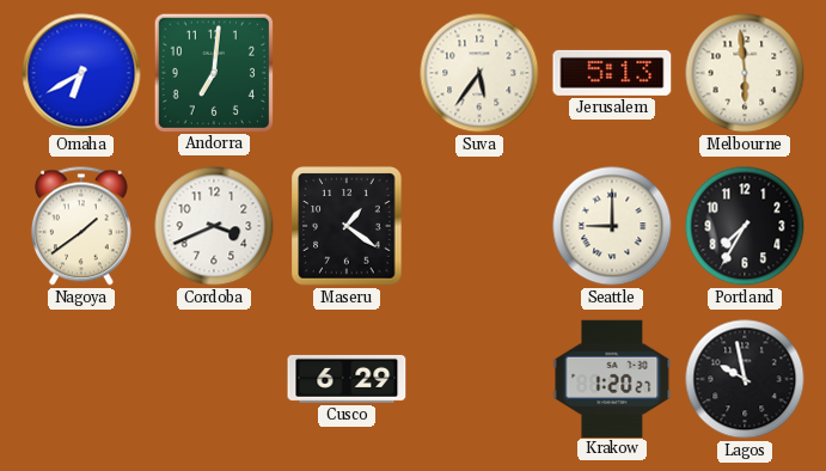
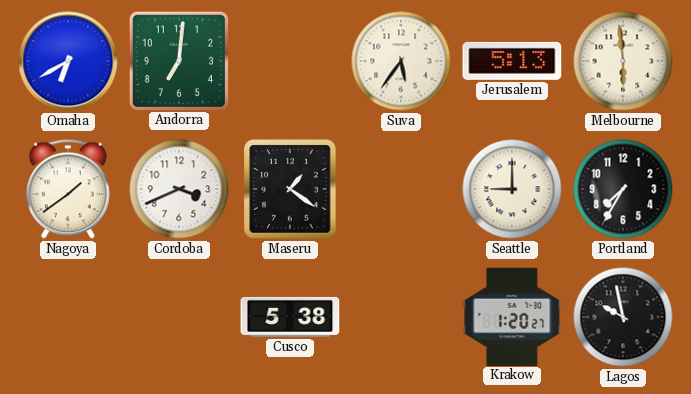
Cusco: 6:29 -> 5:38 (290, 317)
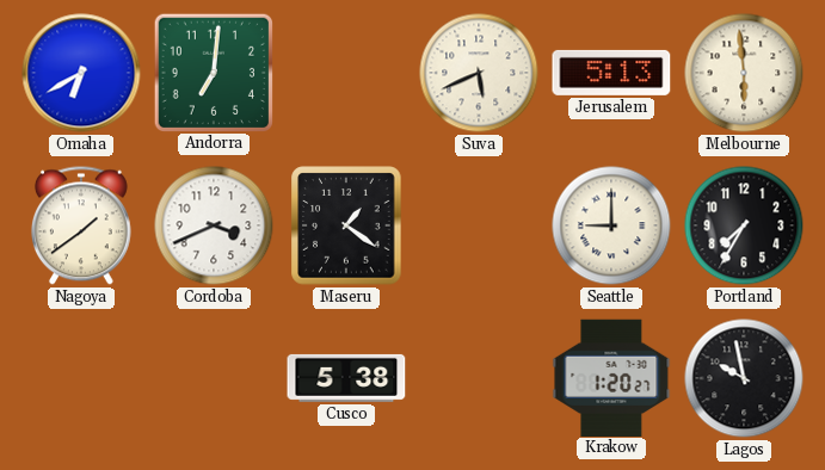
Suva: 5:36 -> 5:41 (479, 73)
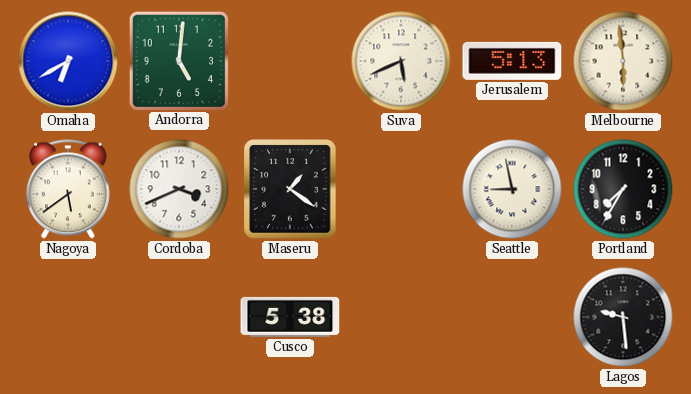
Andorra: 7:01 -> 5:01 (178, 60)
Nagoya: 1:39 -> 5:39 (68, 189)
Seattle: 9:00 -> 8:58 (512, 189)
Krakow: 1:20 -> none (611, 377)
Lagos: 9:58 -> 9:29 (623, 317)
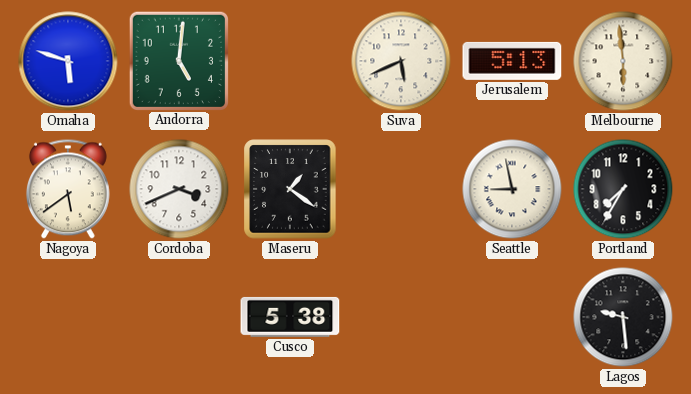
Omaha: 6:40 -> 5:48 (68, 61)
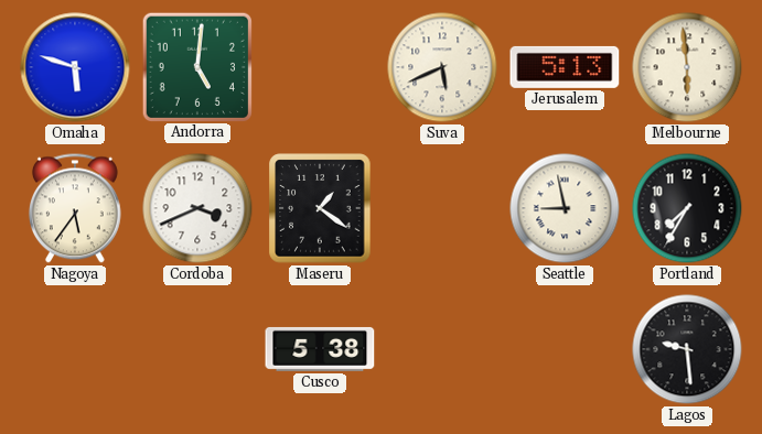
Nagoya: 5:39 -> 5:36 (75, 208)
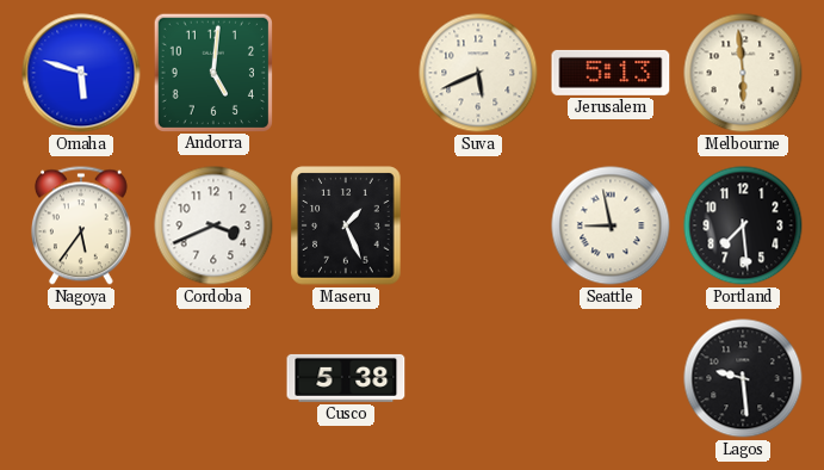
Maseru: 1:21 -> 1:26 (346, 225)
Portland: 7:35 -> 7:29 (743, 225)
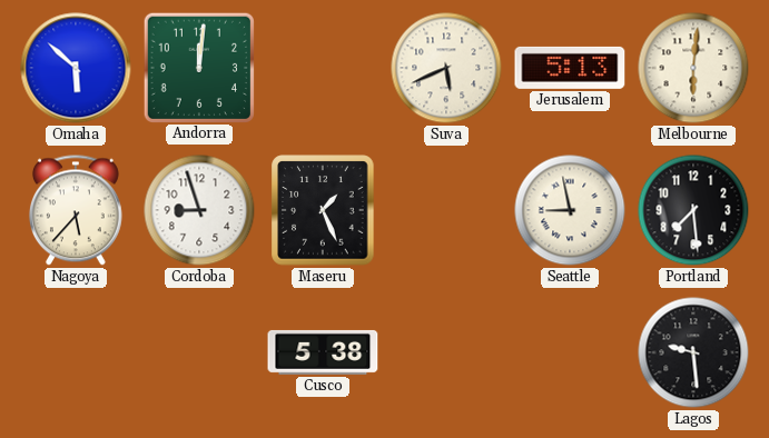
Omaha: 5:48 -> 5:52 (76, 68)
Andorra: 5:01 -> 12:01 (198, 67)
Melbourne: 5:59 -> 6:01 (693, 68)
Nagoya: 5:36 -> 5:37 (76, 210)
Cordoba: 3:41 -> 8:57 (199, 210)
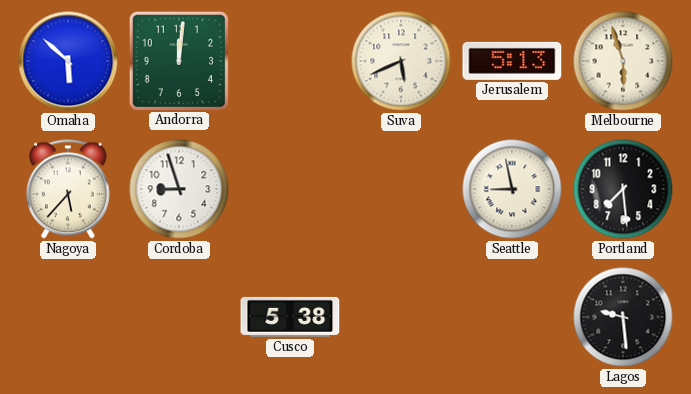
Melbourne: 6:01 -> 5:57 (623, 61)
Maseru: 1:26 -> none (323, 210)
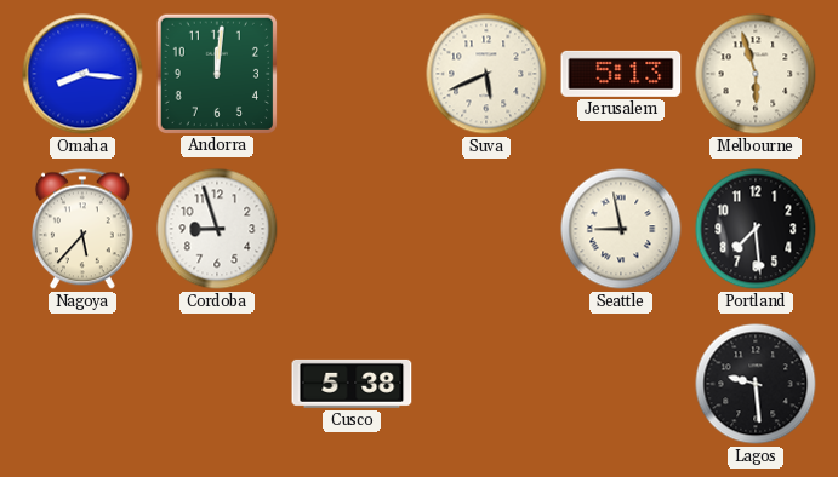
Omaha: 5:52 -> 8:16 (82, 74)
